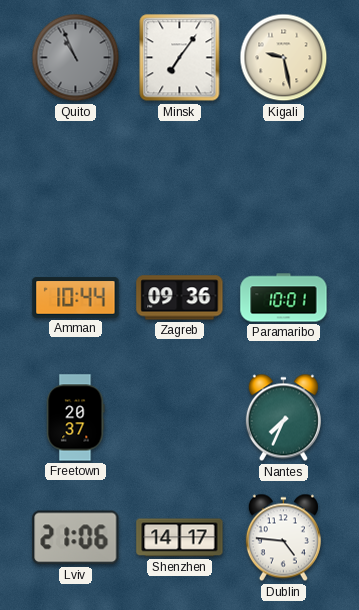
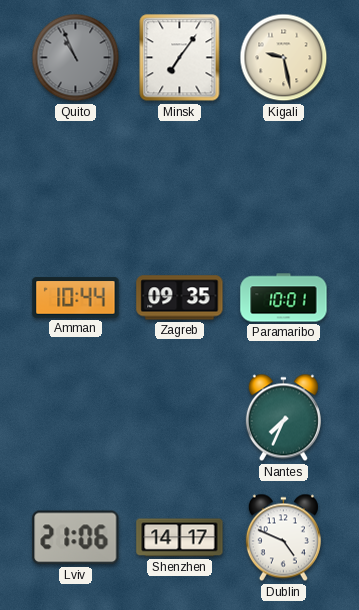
Zagreb: 09:36 -> 09:35 (180, 298)
Freetown: 20:37 -> none (76, 418)
Dublin: 4:46 -> 4:49 (283, 538)
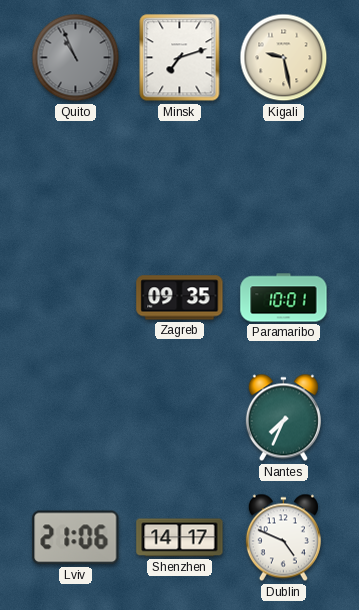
Minsk: 7:06 -> 7:12 (180, 58)
Amman: 10:44 -> none (76, 298)
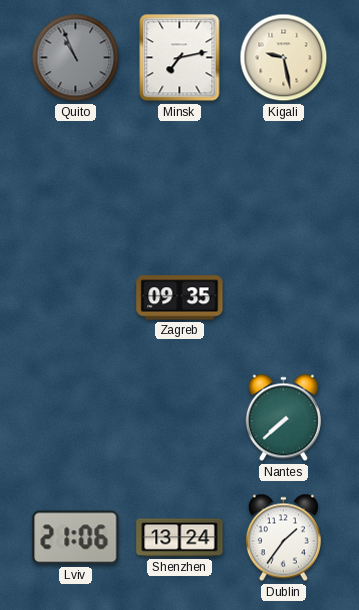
Minsk: 7:12 -> 7:13 (180, 58)
Paramaribo: 10:01 -> none (284, 298)
Nantes: 7:34 -> 7:38 (283, 418)
Shenzhen: 14:17 -> 13:24 (180, 538)
Dublin: 4:49 -> 1:36 (283, 538)
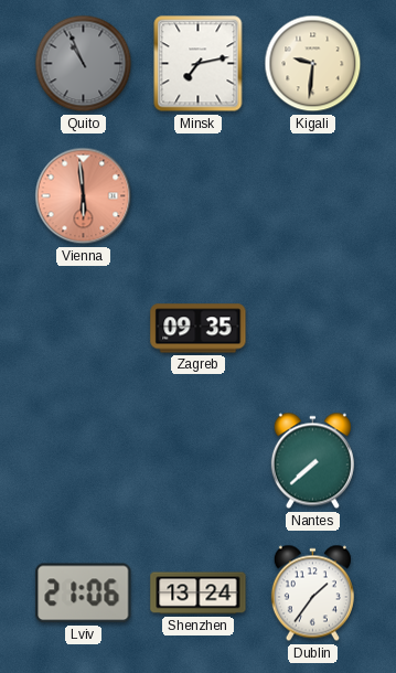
Kigali: 9:28 -> 9:31 (313, 64)
Vienna: none -> 5:59 (84, 196)
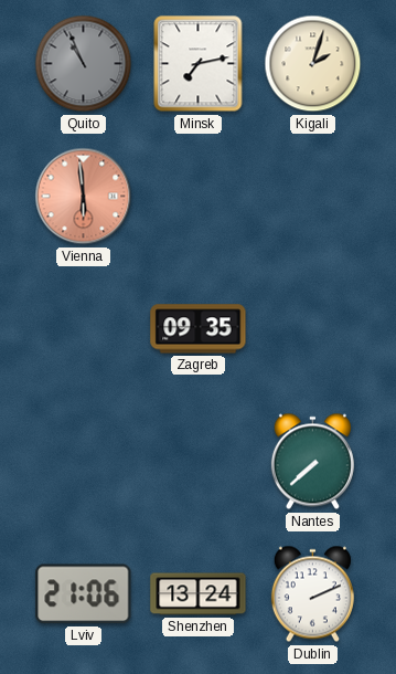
Kigali: 9:31 -> 2:03 (313, 64)
Dublin: 1:36 -> 2:11 (312, 594)
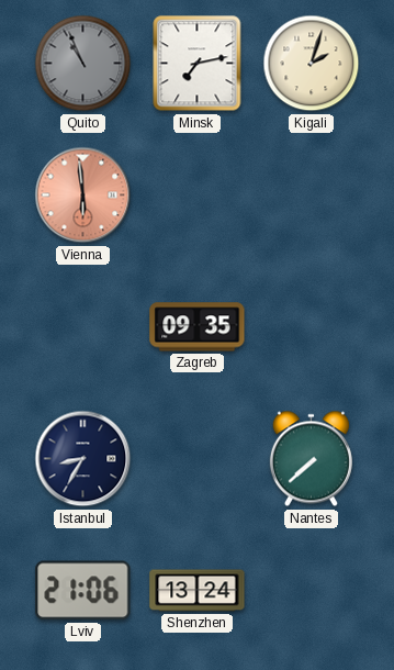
Istanbul: none -> 8:35 (83, 459)
Dublin: 2:11 -> none (312, 594)
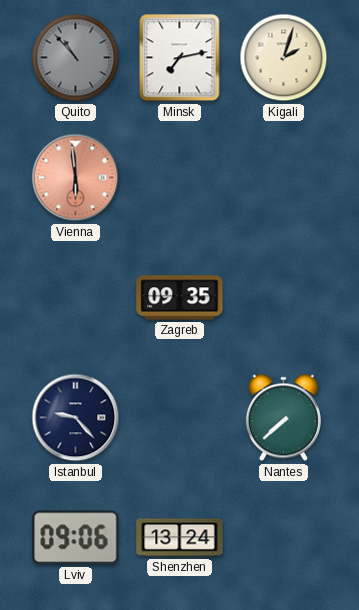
Quito: 10:56 -> 10:53 (76, 58)
Istanbul: 8:35 -> 9:23 (76, 418)
Lviv: 21:06 -> 09:06 (76, 538)
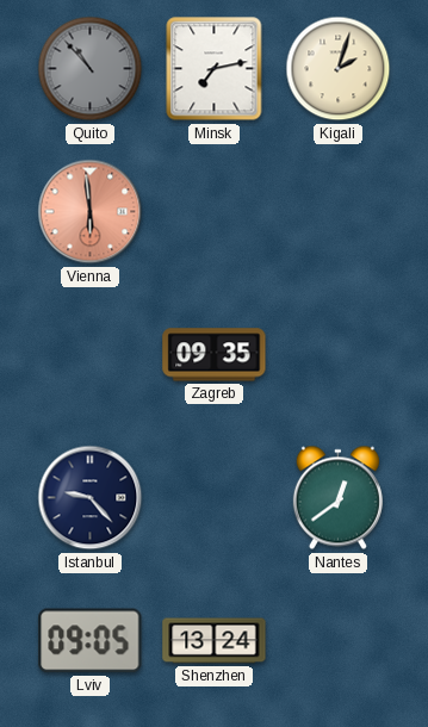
Nantes: 7:38 -> 12:39 (337, 498)
Lviv: 09:06 -> 09:05 (91, 641)
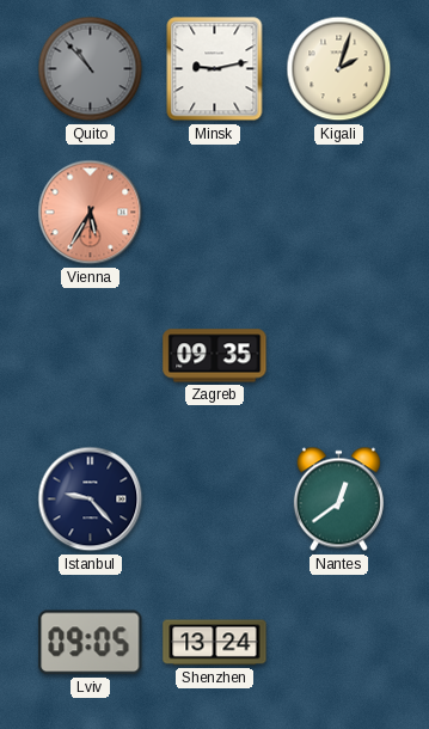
Minsk: 7:13 -> 9:13 (215, 69)
Vienna: 5:59 -> 5:35 (91, 213)
